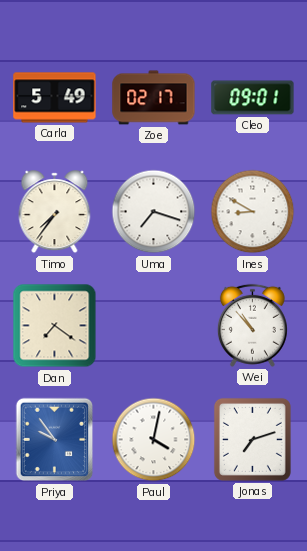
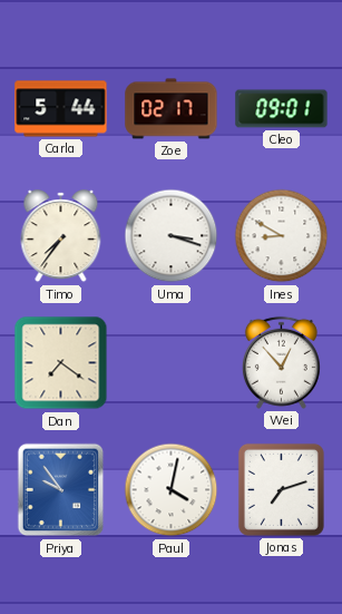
Carla: 5:49 -> 5:44 (61, 109)
Uma: 7:18 -> 3:18 (172, 236)
Wei: 10:53 -> 12:53 (281, 362)
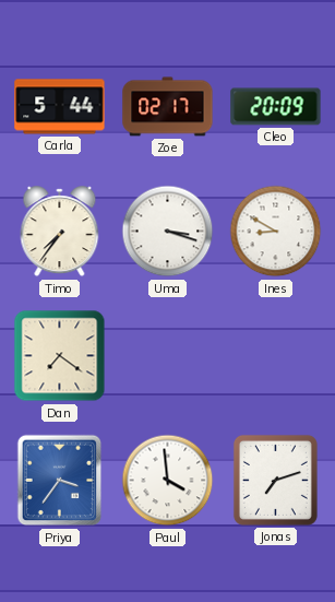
Cleo: 09:01 -> 20:09 (276, 107)
Wei: 12:53 -> none (281, 362)
Priya: 9:54 -> 3:36 (60, 481)
Paul: 4:02 -> 3:59 (168, 481)
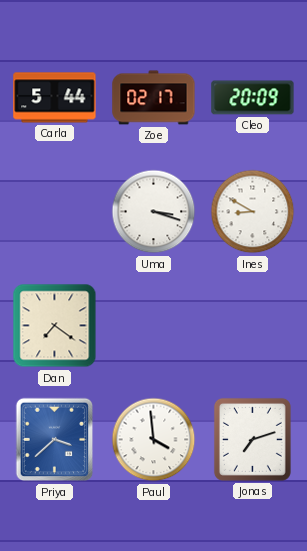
Timo: 7:36 -> none (60, 232)
Priya: 3:36 -> 3:38 (55, 440)
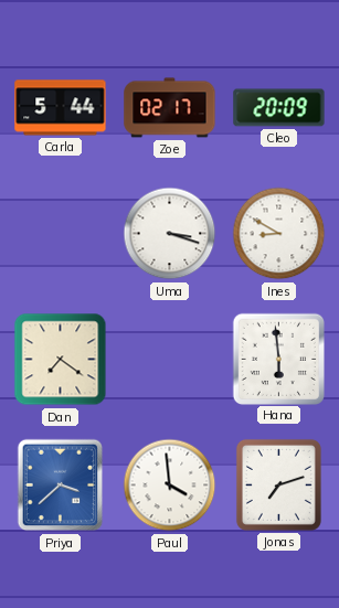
Hana: none -> 5:59 (278, 359)
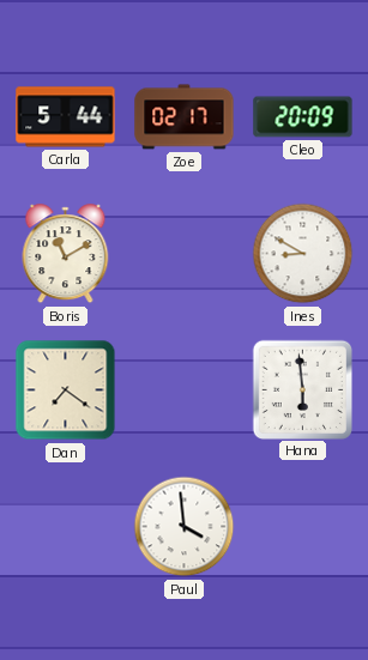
Boris: none -> 11:10 (66, 254)
Uma: 3:18 -> none (170, 234)
Priya: 3:38 -> none (61, 486)
Jonas: 7:12 -> none (278, 484)
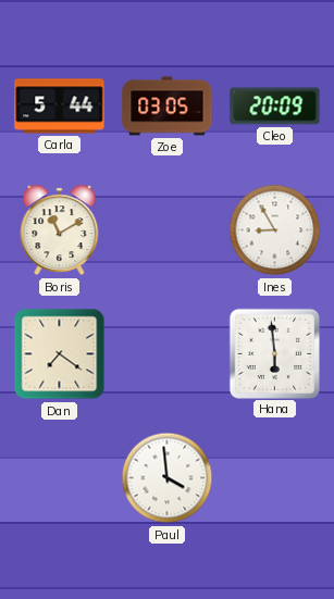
Zoe: 02:17 -> 03:05 (168, 107)
Ines: 8:50 -> 8:55 (275, 230)
